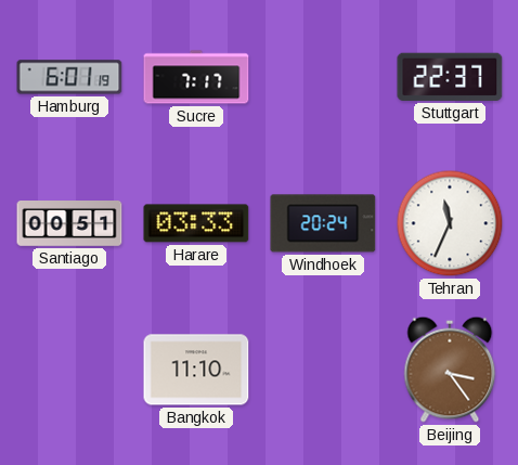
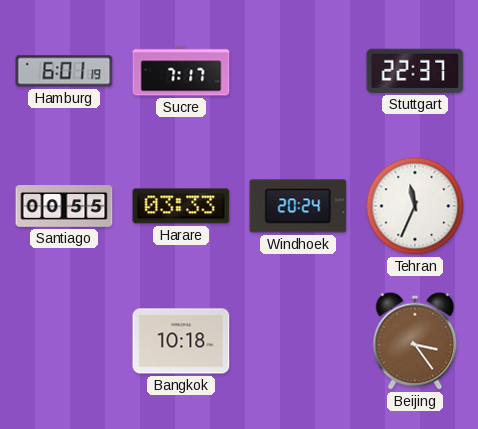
Santiago: 00:51 -> 00:55 (64, 207)
Bangkok: 11:10 -> 10:18 (181, 341)
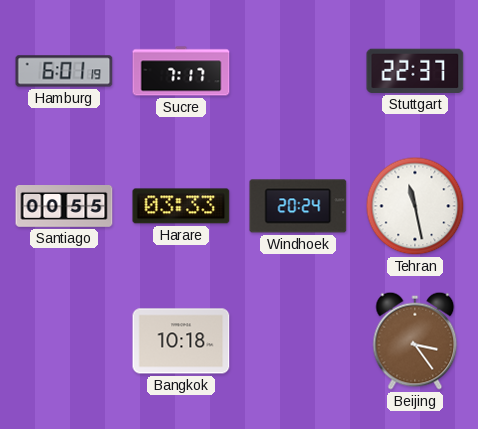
Tehran: 11:34 -> 11:28 (415, 206)
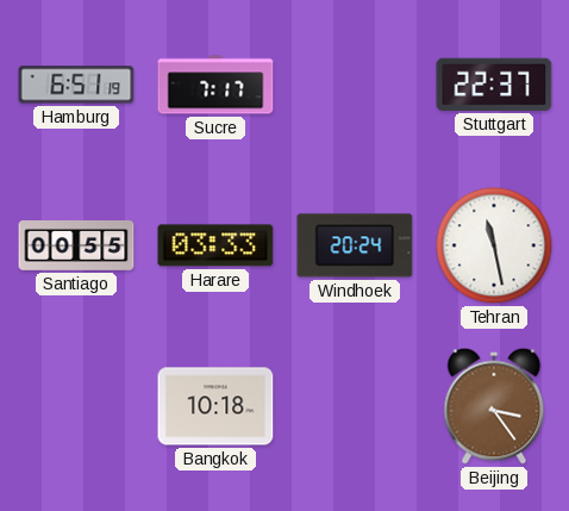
Hamburg: 6:01 -> 6:51 (76, 85)
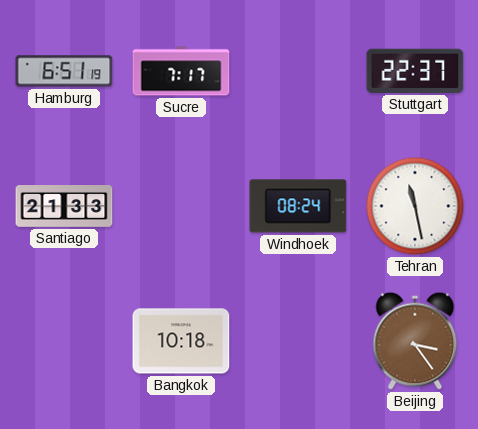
Santiago: 00:55 -> 21:33 (64, 207)
Harare: 03:33 -> none (215, 245)
Windhoek: 20:24 -> 08:24 (298, 206)
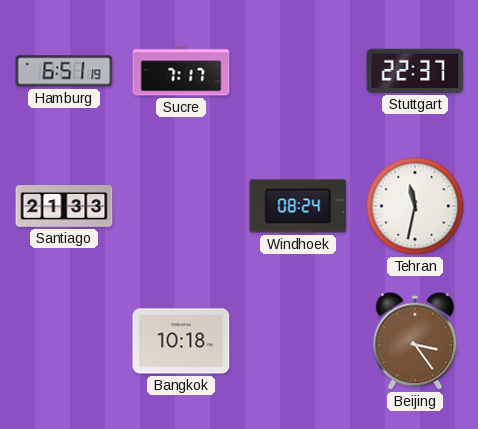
Tehran: 11:28 -> 11:32 (415, 206)
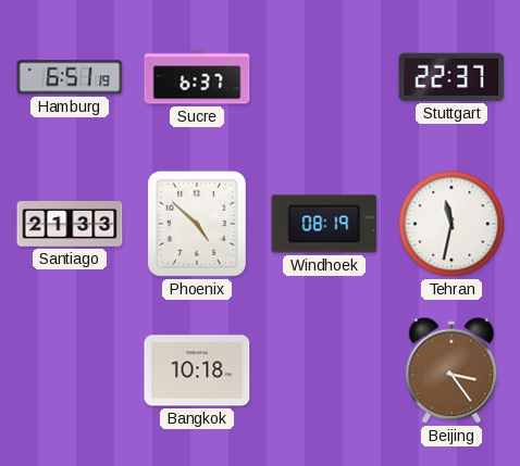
Sucre: 7:17 -> 6:37 (197, 77)
Phoenix: none -> 4:52 (197, 224)
Windhoek: 08:24 -> 08:19 (324, 224)
